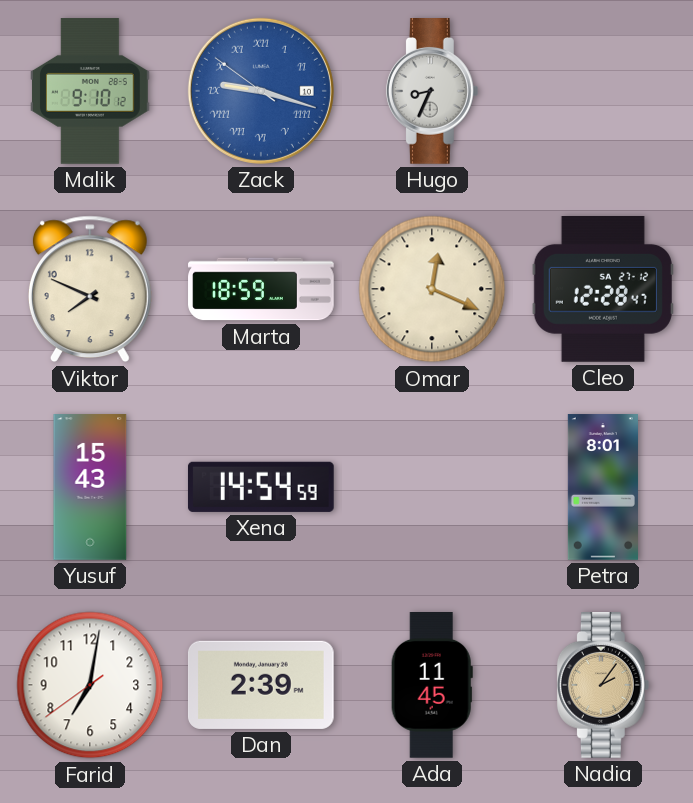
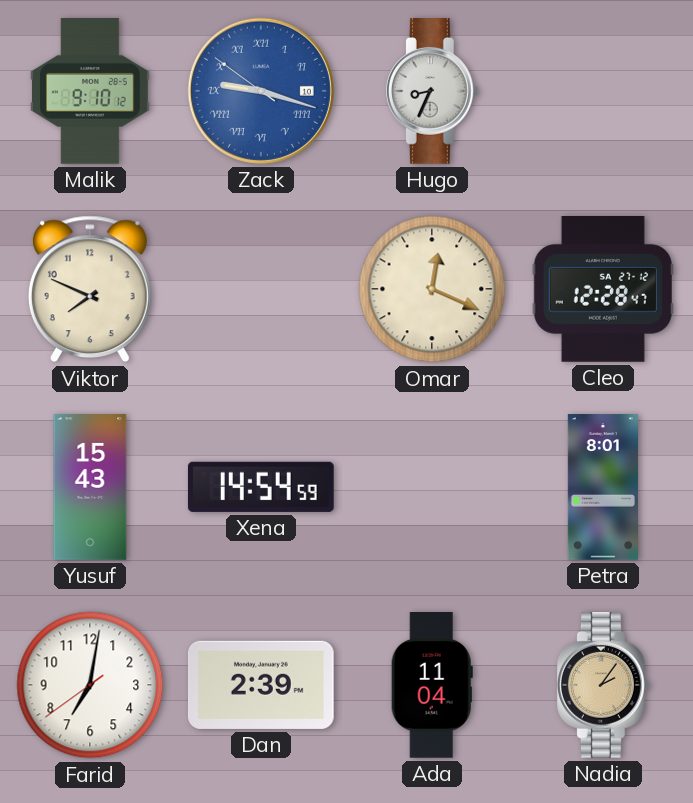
Marta: 18:59 -> none (261, 289)
Ada: 11:45 -> 11:04 (432, 686)
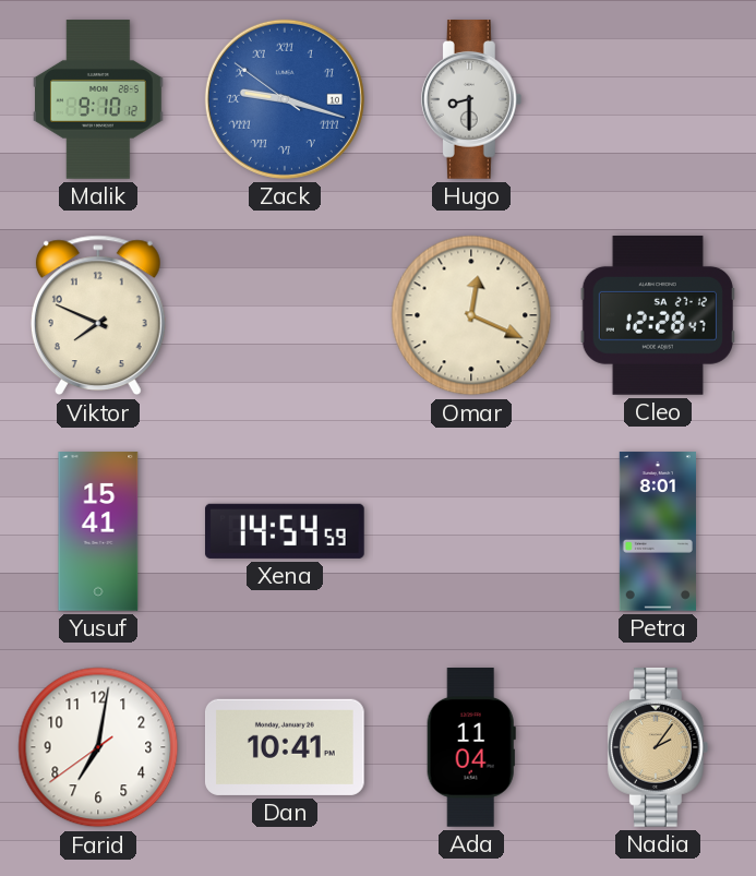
Hugo: 8:34 -> 8:30 (471, 100)
Yusuf: 15:43 -> 15:41 (98, 531)
Dan: 2:39 -> 10:41 (285, 747)
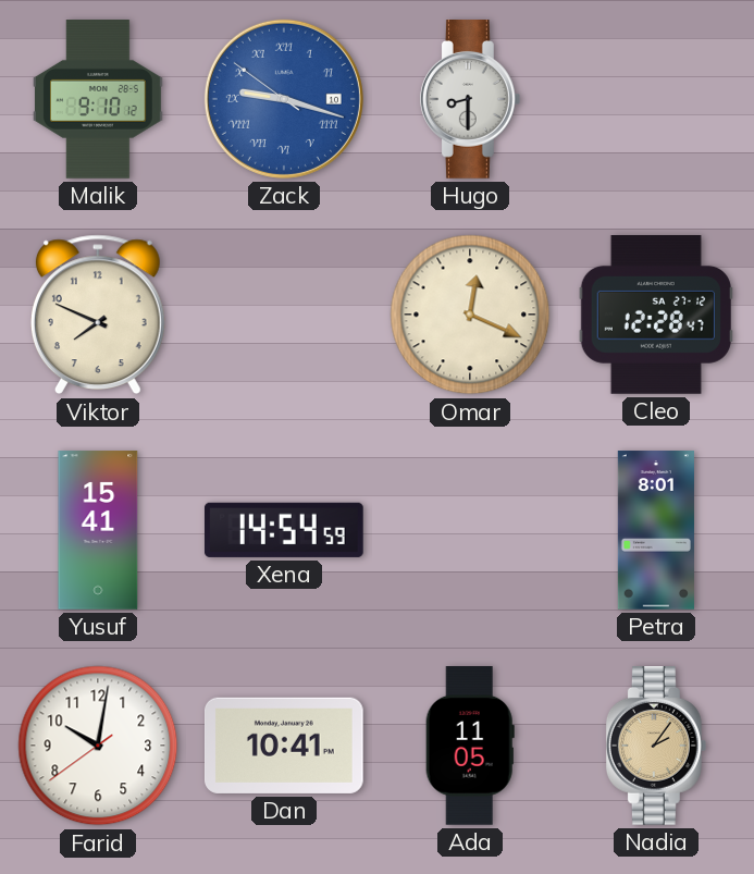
Farid: 7:01 -> 10:01 (98, 746)
Ada: 11:04 -> 11:05 (470, 747)
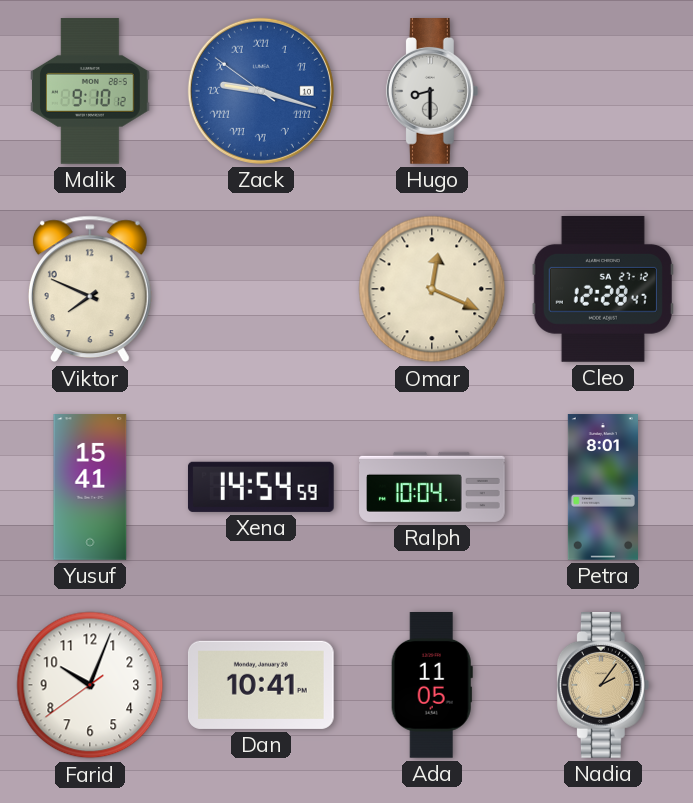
Ralph: none -> 10:04 (432, 487)
Farid: 10:01 -> 10:03 (90, 685)
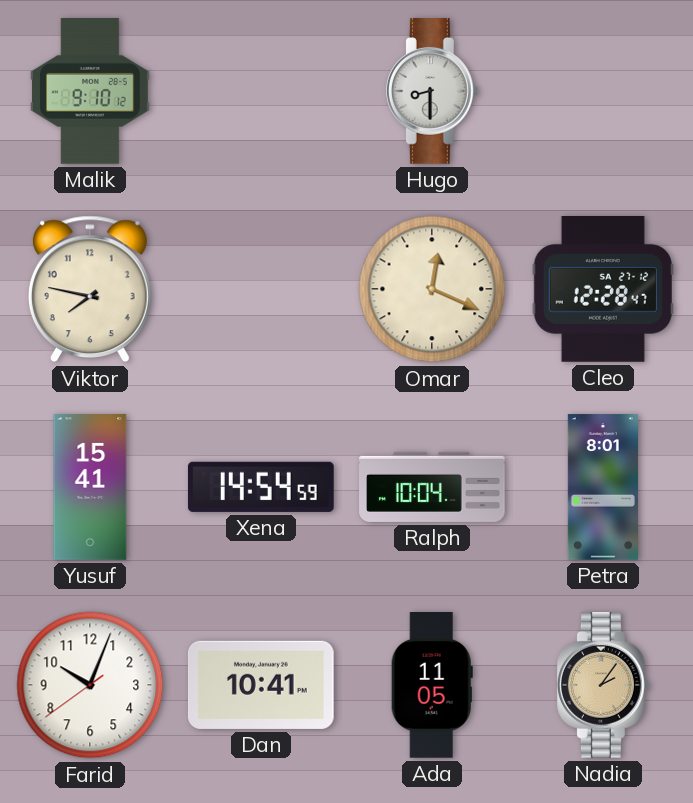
Zack: 9:17 -> none (261, 91)
Viktor: 7:49 -> 7:47 (90, 289)
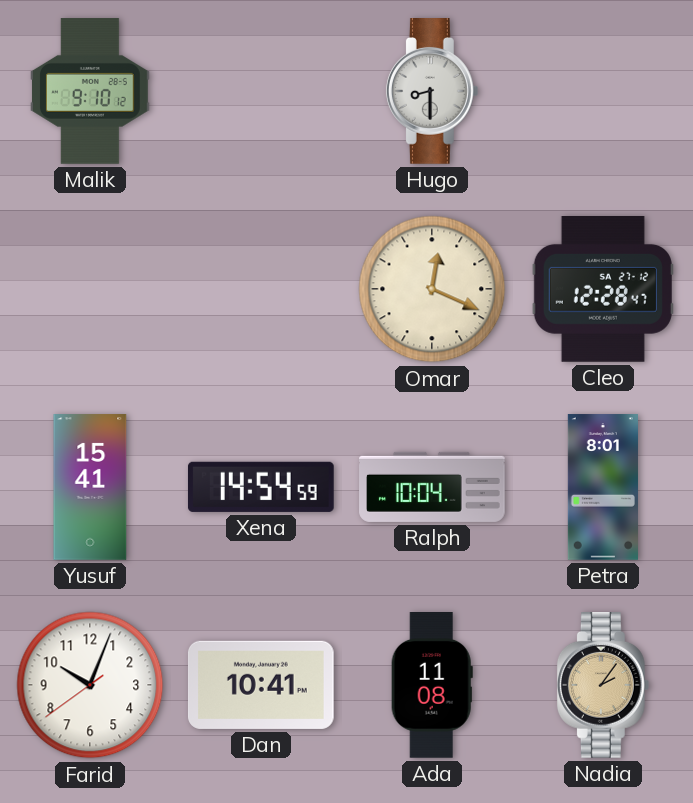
Viktor: 7:47 -> none (90, 289)
Ada: 11:05 -> 11:08 (432, 686)
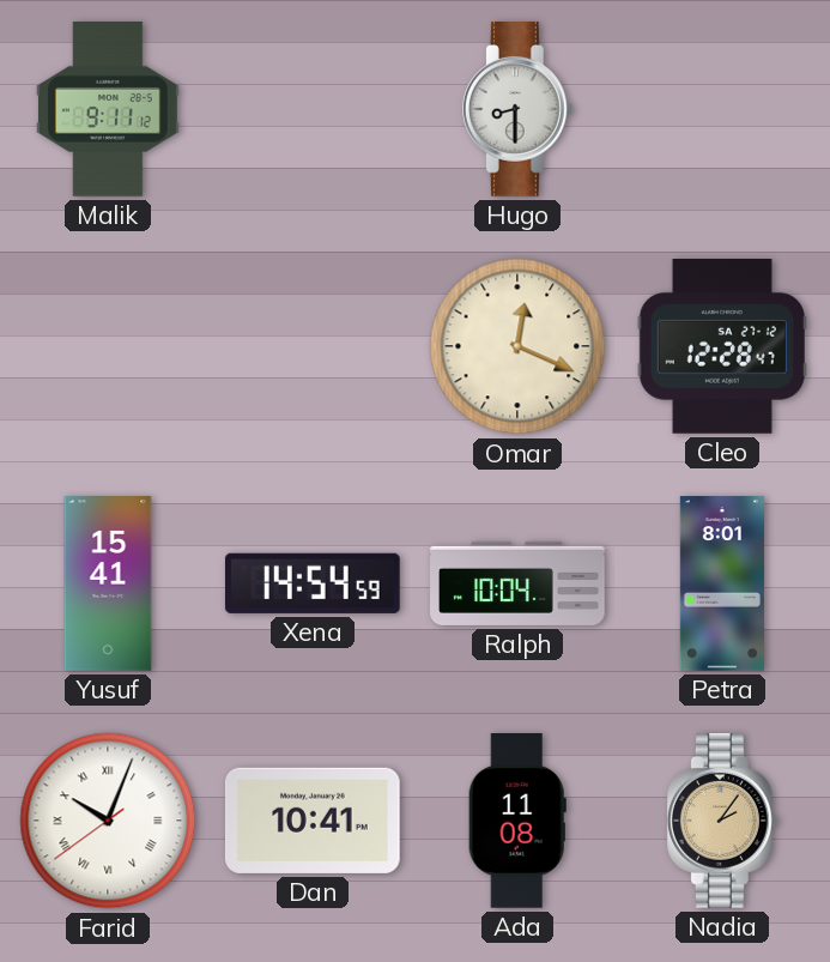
Malik: 9:10 -> 9:11 (109, 109)
Farid numerals: Arabic -> Roman (108, 821)
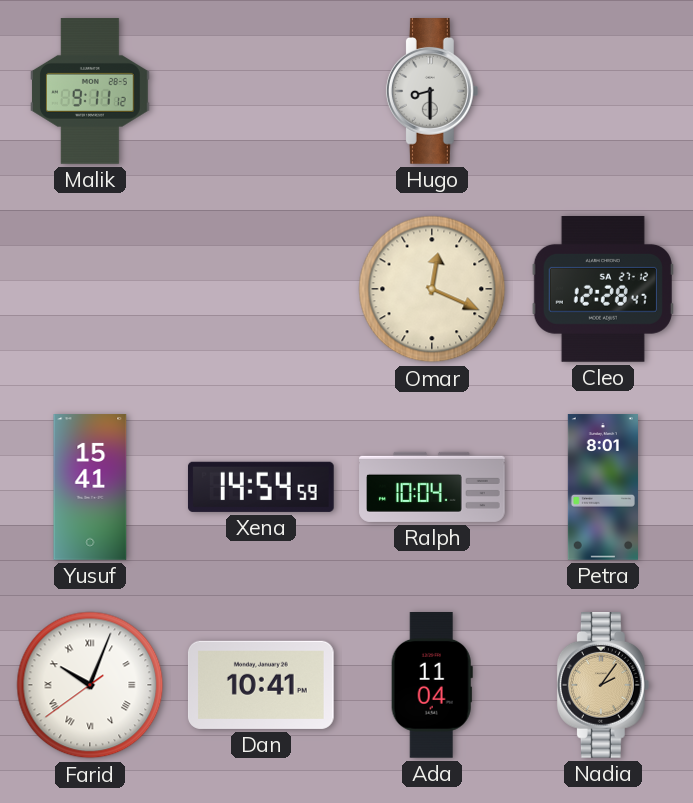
Ada: 11:08 -> 11:04 (432, 686)
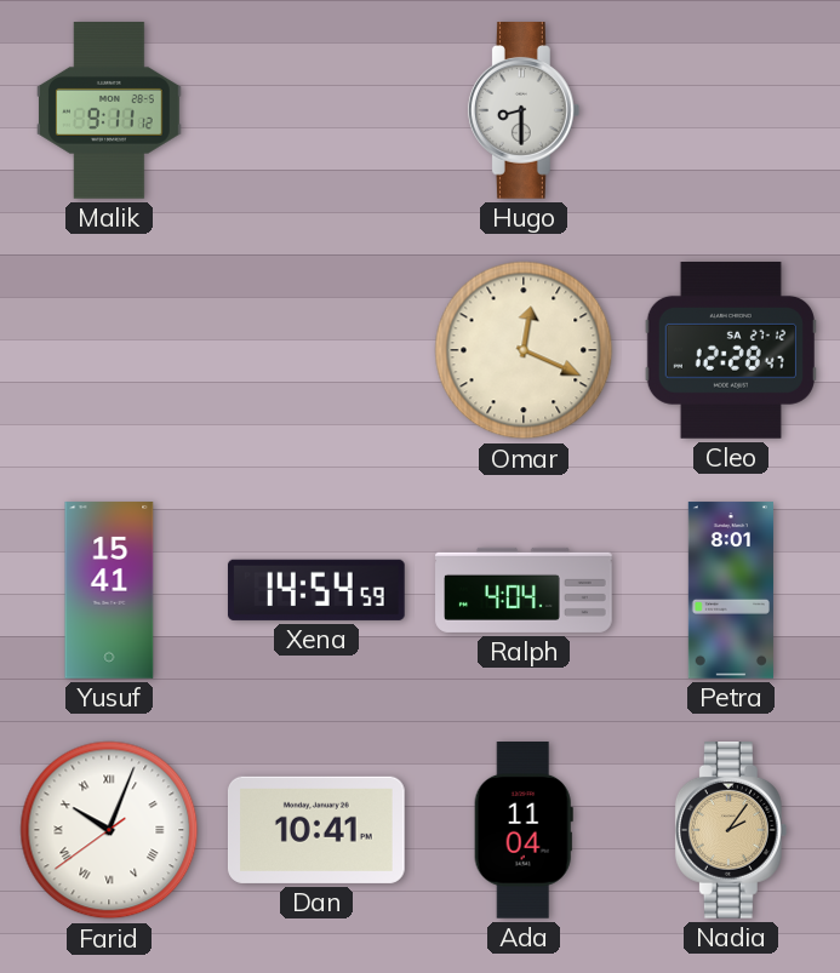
Ralph: 10:04 -> 4:04 (524, 590)
